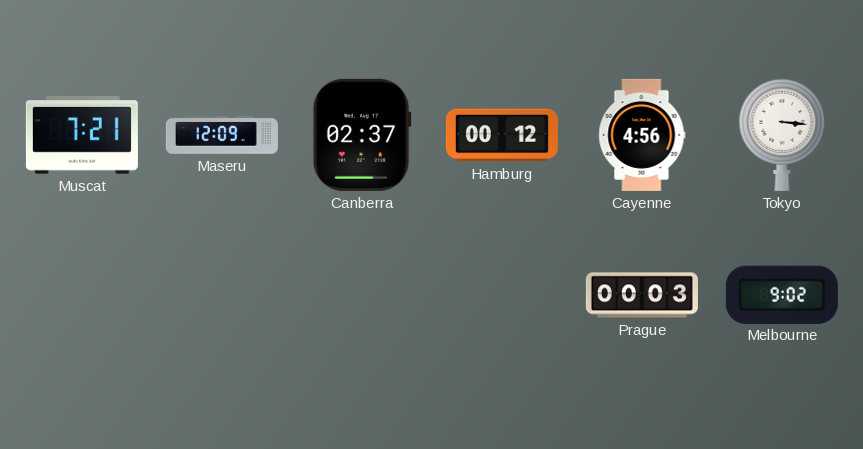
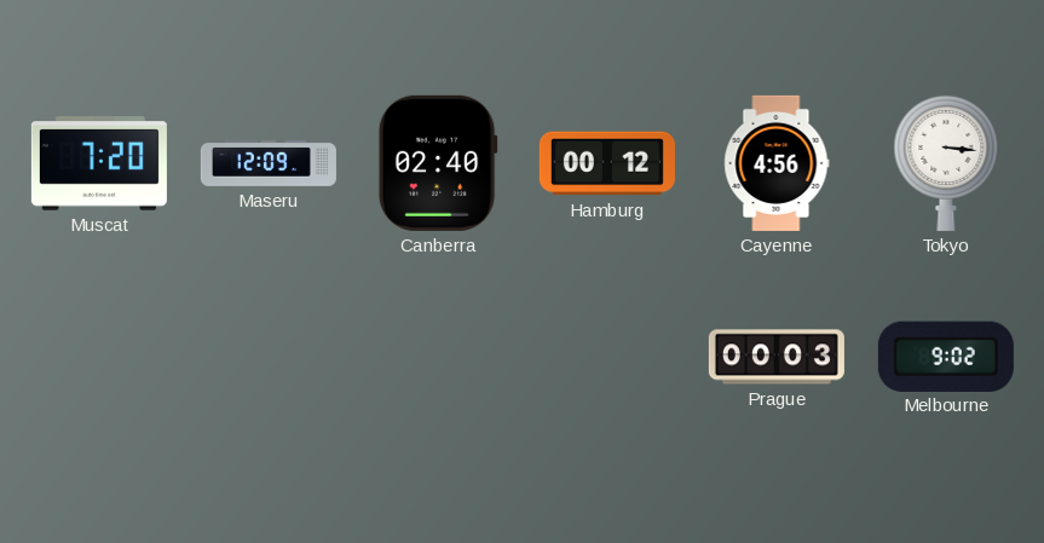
Muscat: 7:21 -> 7:20 (99, 163)
Canberra: 02:37 -> 02:40 (438, 163)
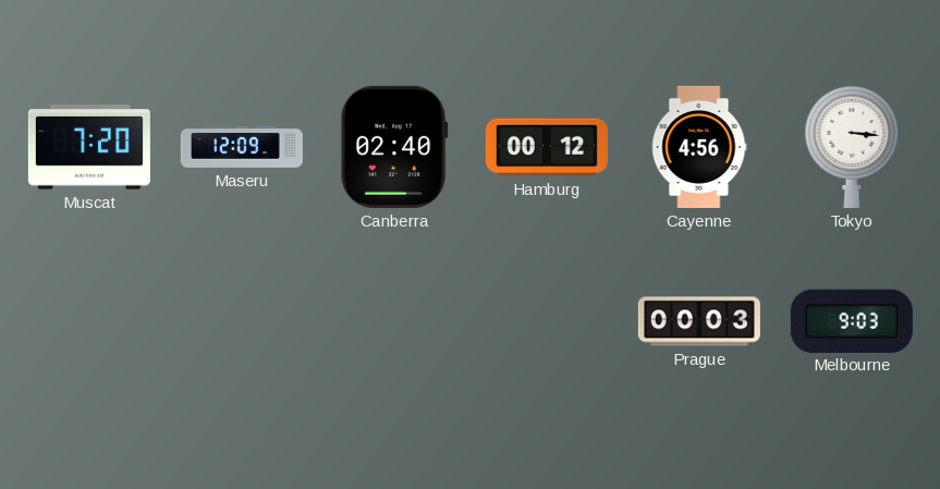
Melbourne: 9:02 -> 9:03 (852, 320)
